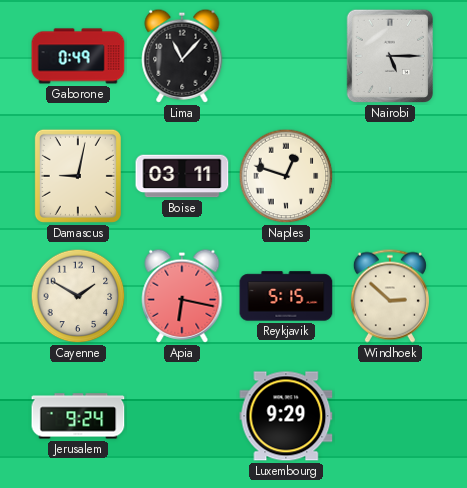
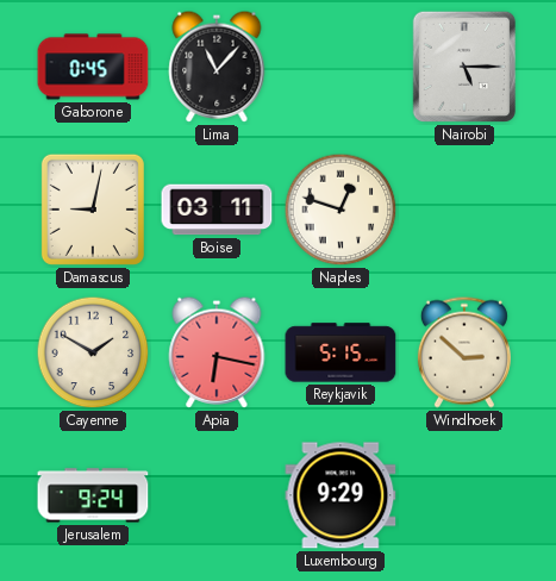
Gaborone: 0:49 -> 0:45 (93, 67)
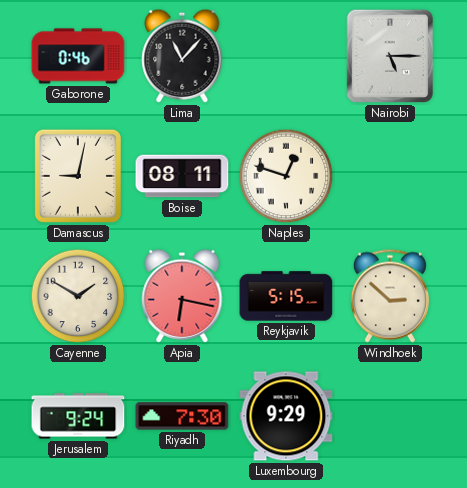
Gaborone: 0:45 -> 0:46 (78, 56)
Boise: 03:11 -> 08:11 (182, 176)
Riyadh: none -> 7:30 (182, 416)
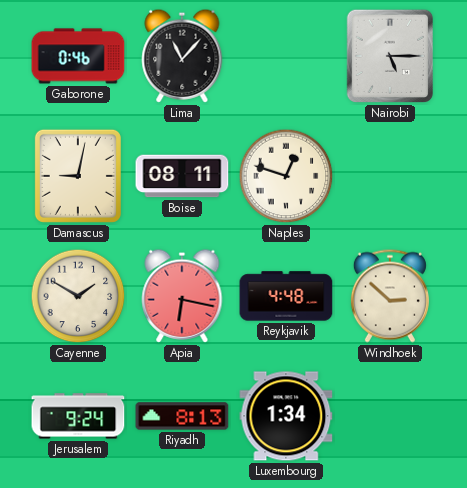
Reykjavik: 5:15 -> 4:48 (286, 296)
Riyadh: 7:30 -> 8:13 (182, 416)
Luxembourg: 9:29 -> 1:34 (286, 416)
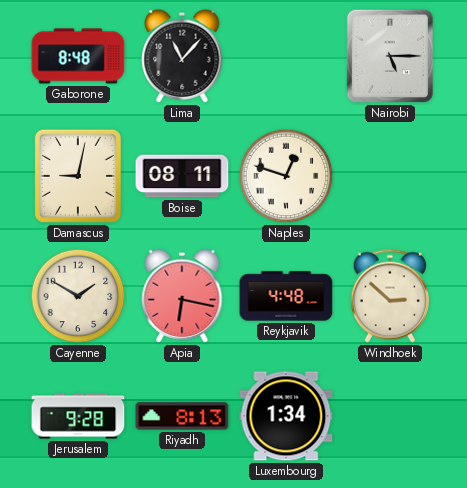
Gaborone: 0:46 -> 8:48 (78, 56)
Jerusalem: 9:24 -> 9:28 (78, 416)
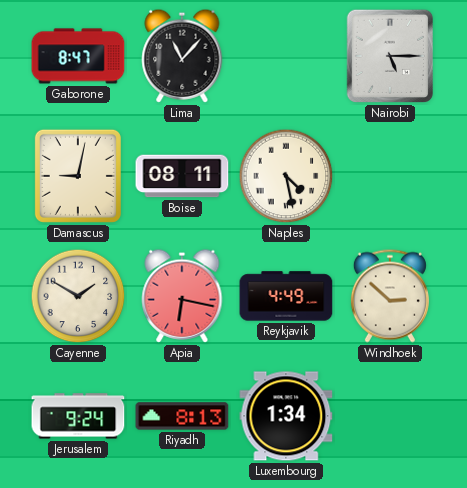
Gaborone: 8:48 -> 8:47 (78, 56)
Naples: 12:48 -> 4:28 (286, 176)
Reykjavik: 4:48 -> 4:49 (286, 296)
Jerusalem: 9:28 -> 9:24 (78, 416)
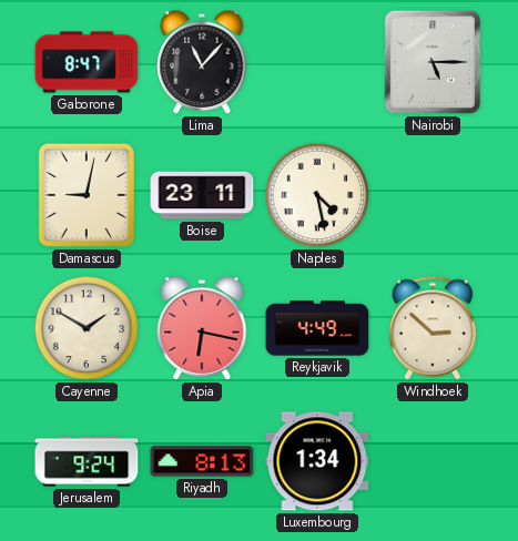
Boise: 08:11 -> 23:11 (202, 195)
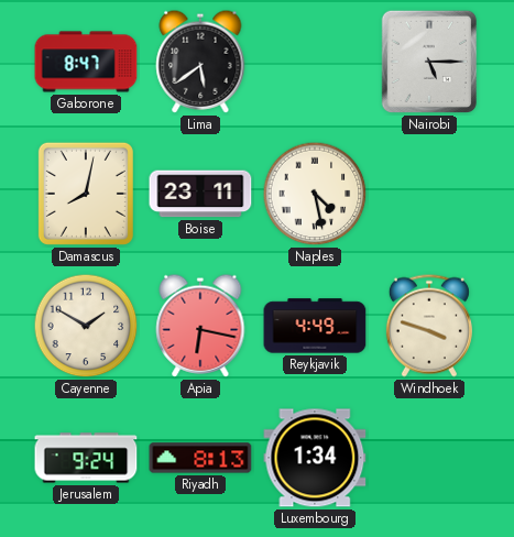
Lima: 11:07 -> 5:39 (200, 62)
Damascus: 9:02 -> 8:02 (86, 194)
Windhoek: 2:52 -> 3:48 (429, 326)
